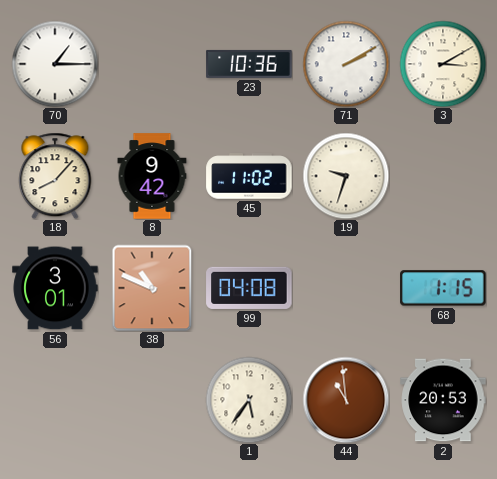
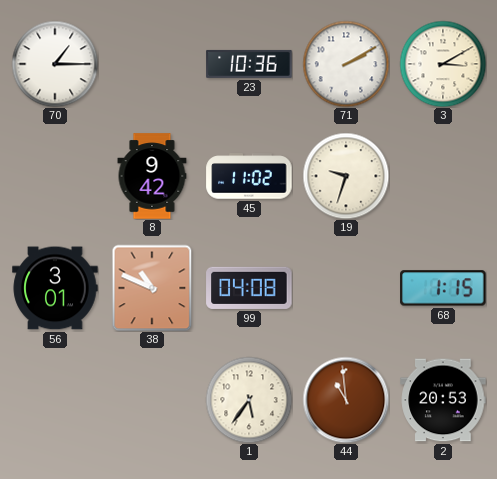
18: 8:07 -> none (55, 176)
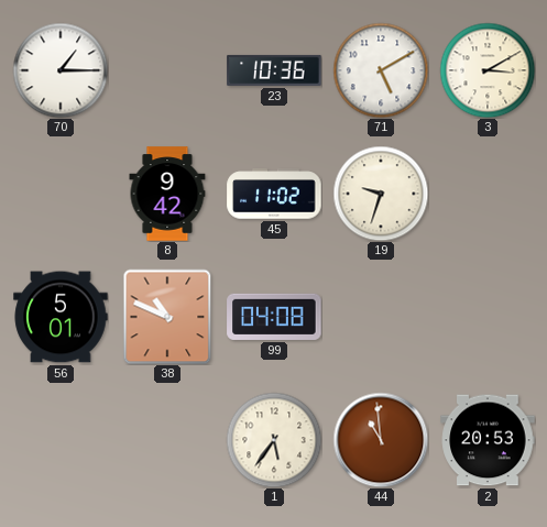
71: 2:10 -> 5:10 (381, 70)
56: 3:01 -> 5:01 (61, 317)
68: 1:15 -> none (443, 288)
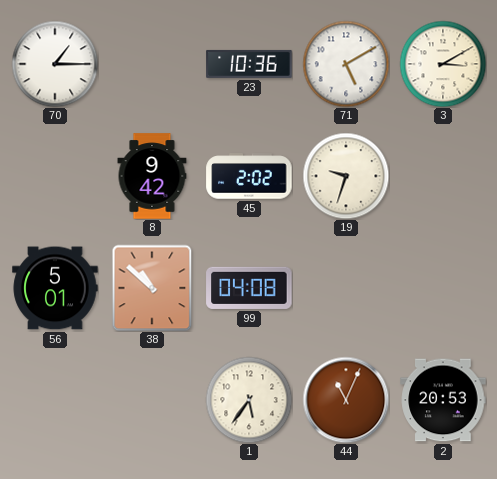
45: 11:02 -> 2:02 (249, 176)
38: 10:49 -> 10:52 (152, 288)
44: 10:59 -> 11:04 (346, 400)
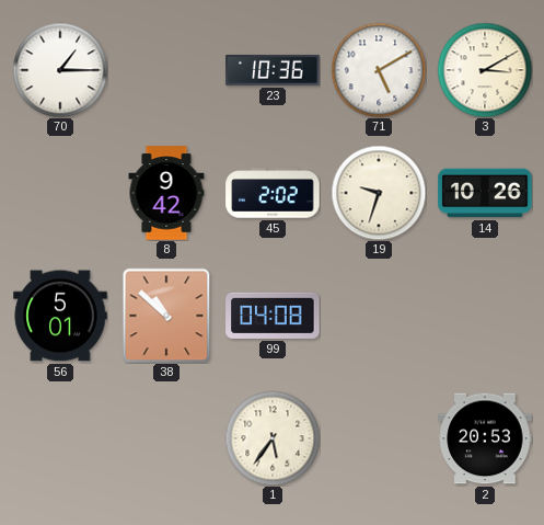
14: none -> 10:26 (485, 193)
44: 11:04 -> none (346, 400)
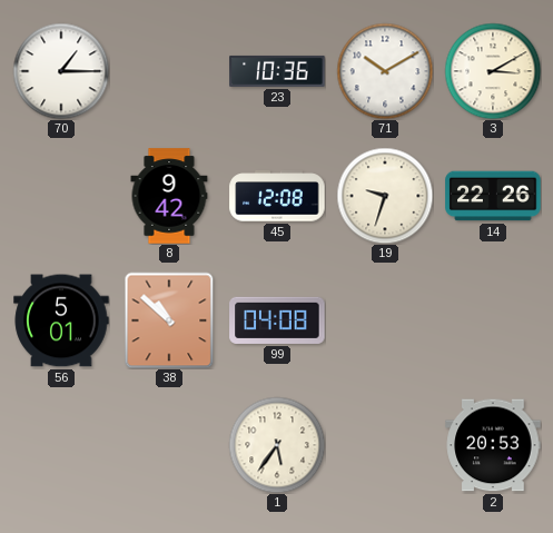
71: 5:10 -> 10:10 (385, 71)
45: 2:02 -> 12:08 (277, 196)
14: 10:26 -> 22:26 (493, 196)
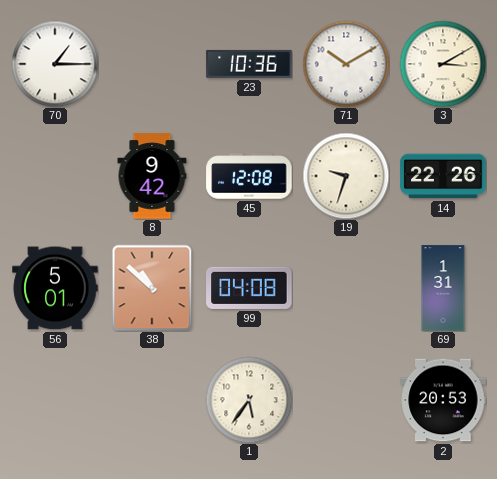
69: none -> 1:31 (443, 288)
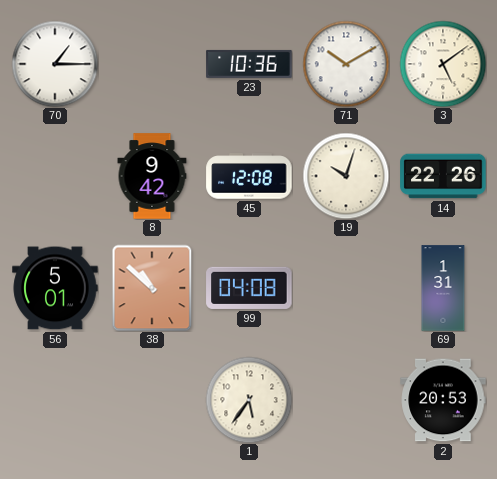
3: 3:10 -> 5:09 (443, 64)
19: 9:33 -> 10:03 (346, 176)
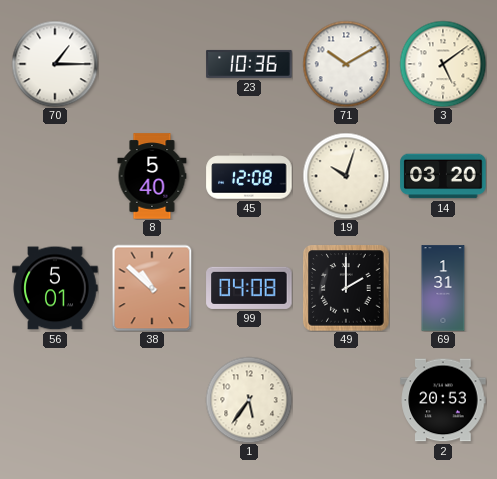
8: 9:42 -> 5:40 (152, 176)
14: 22:26 -> 03:20 (443, 176)
49: none -> 2:00 (346, 288)
